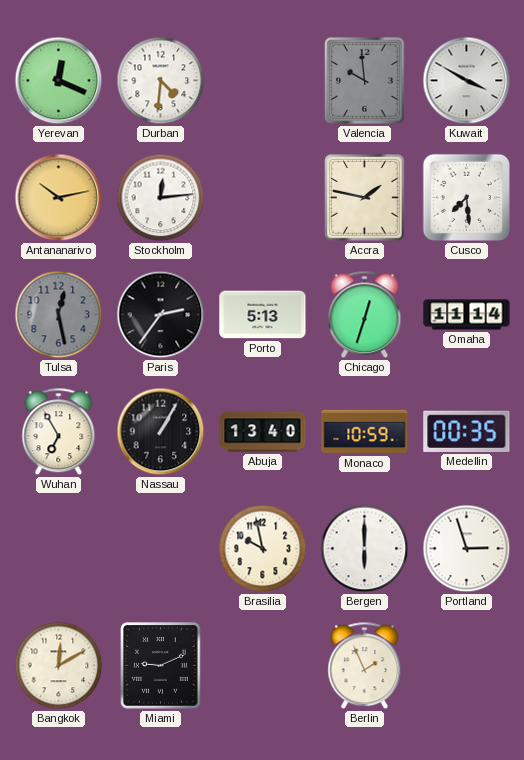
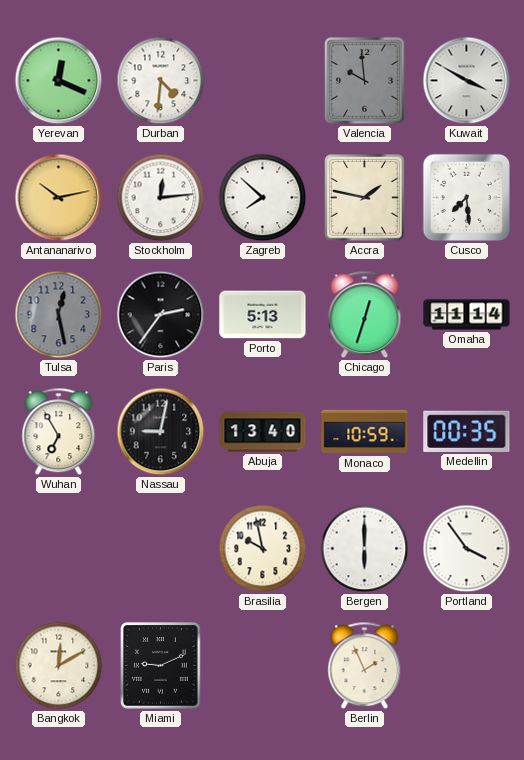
Zagreb: none -> 7:52 (263, 198)
Nassau: 1:05 -> 9:02 (161, 432)
Portland: 2:57 -> 3:54 (467, 549)
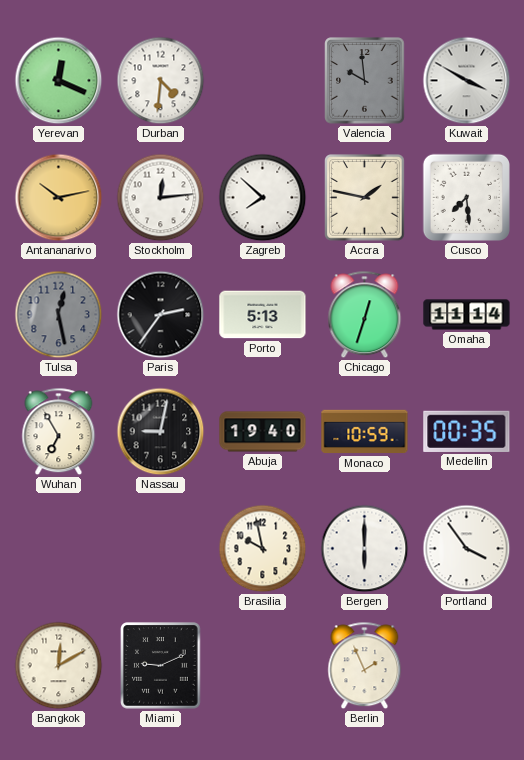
Abuja: 13:40 -> 19:40 (263, 432)
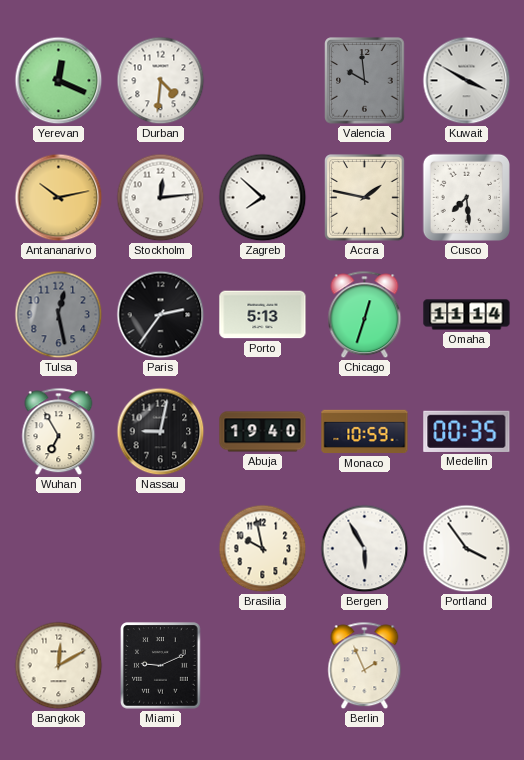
Bergen: 6:00 -> 5:55 (365, 549)
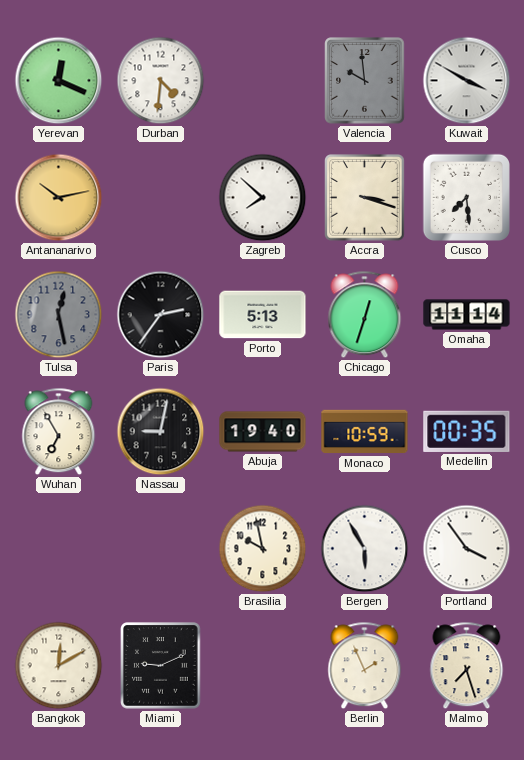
Stockholm: 12:14 -> none (161, 198)
Accra: 1:47 -> 3:18 (365, 198)
Malmo: none -> 7:27 (467, 666)
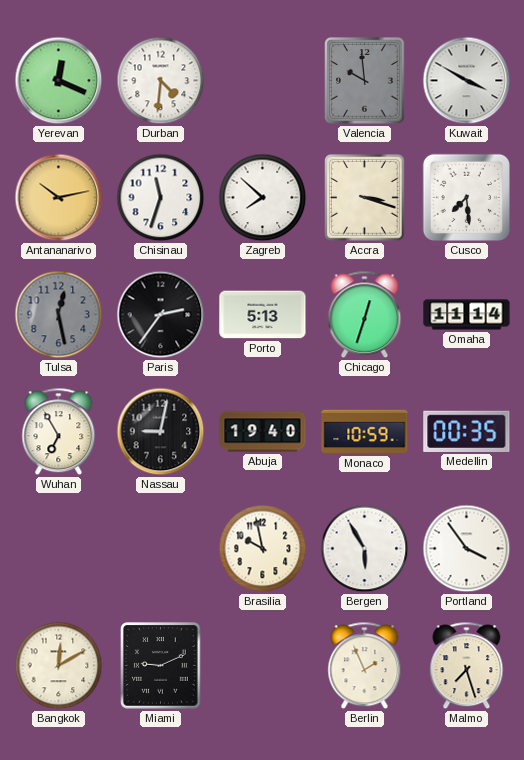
Chisinau: none -> 11:33 (161, 198)
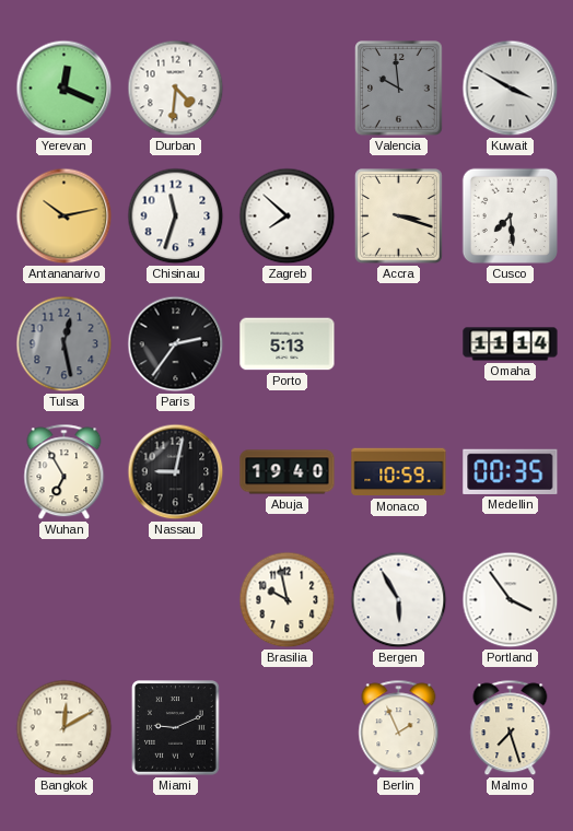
Chicago: 12:33 -> none (365, 315)
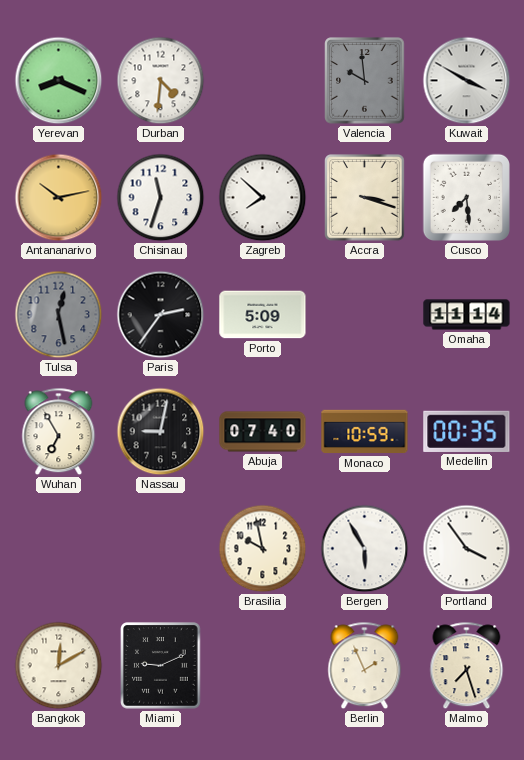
Yerevan: 12:19 -> 8:19 (59, 81)
Porto: 5:13 -> 5:09 (263, 315)
Abuja: 19:40 -> 07:40 (263, 432)
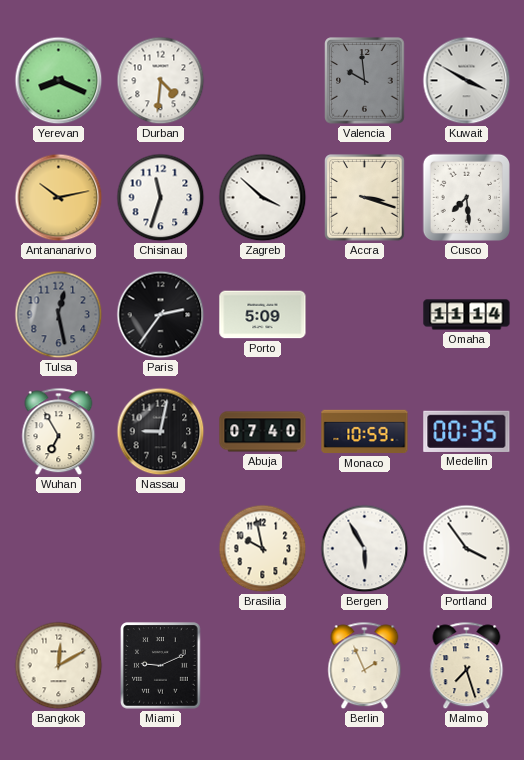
Zagreb: 7:52 -> 3:52 (263, 198)
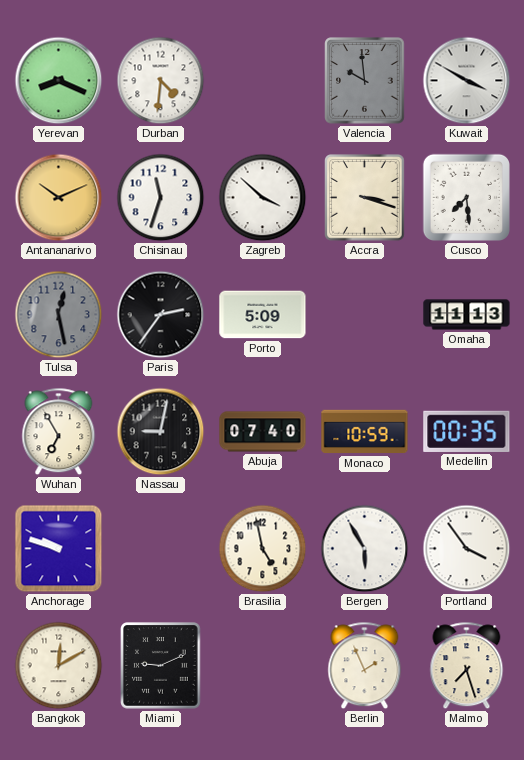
Antananarivo: 10:13 -> 10:11 (59, 198)
Omaha: 11:14 -> 11:13 (467, 315)
Anchorage: none -> 9:48 (59, 549)
Brasilia: 9:58 -> 4:58 (263, 549)
